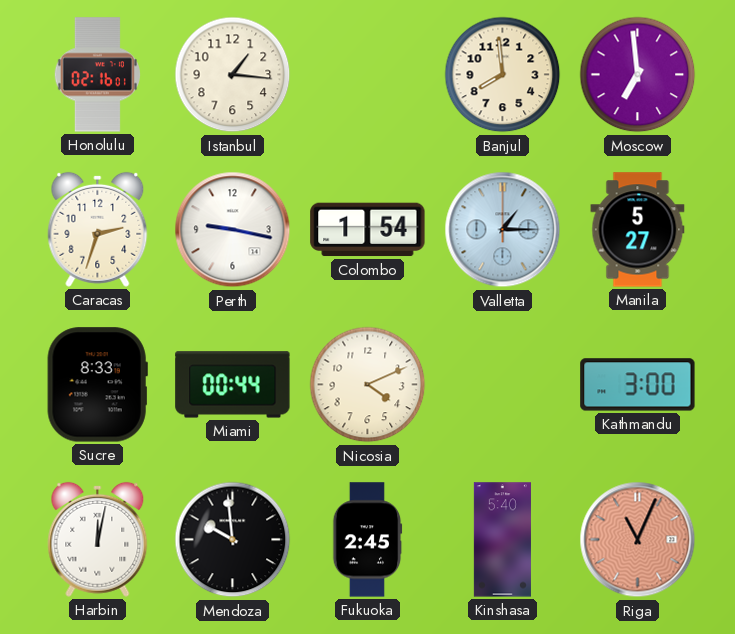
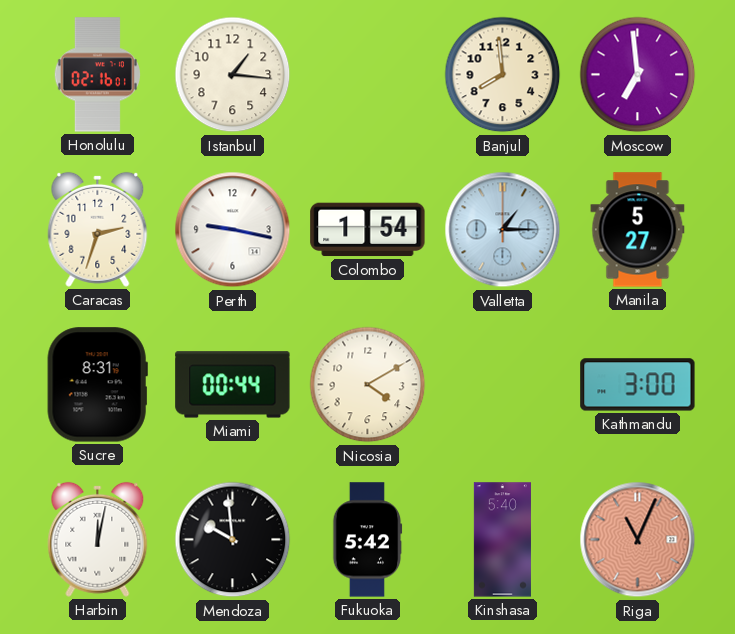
Sucre: 8:33 -> 8:31 (97, 385)
Nicosia: 4:11 -> 4:10 (368, 385)
Fukuoka: 2:45 -> 5:42 (367, 540)
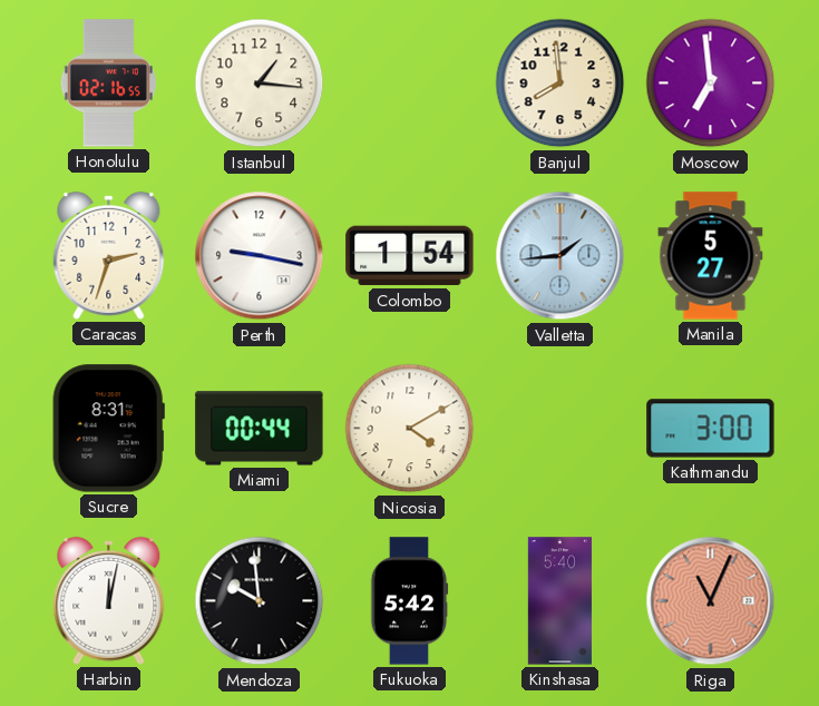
Honolulu: 02:16:01 -> 02:16:55 (108, 84)
Valletta: 1:15 -> 1:44 (560, 256)
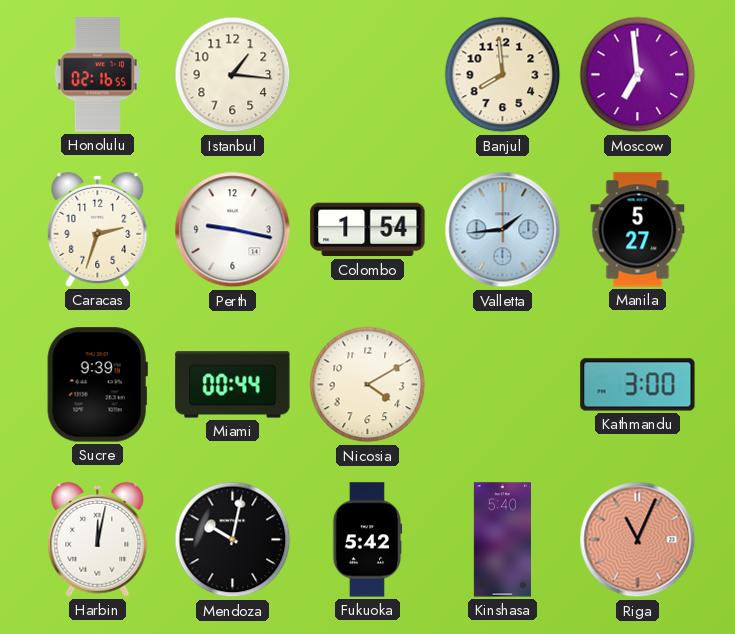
Sucre: 8:31 -> 9:39 (97, 385)
Mendoza: 9:59 -> 10:02 (233, 540)
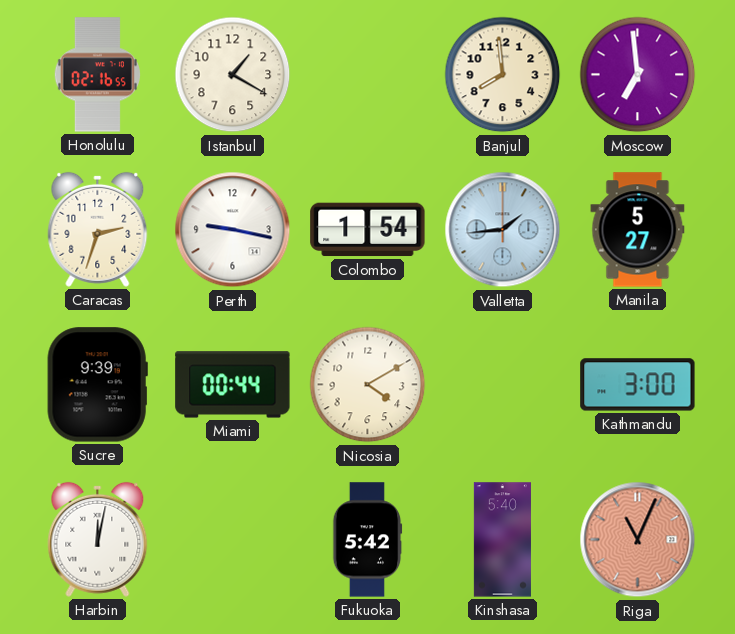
Istanbul: 1:16 -> 1:20 (233, 75)
Mendoza: 10:02 -> none (233, 540)
